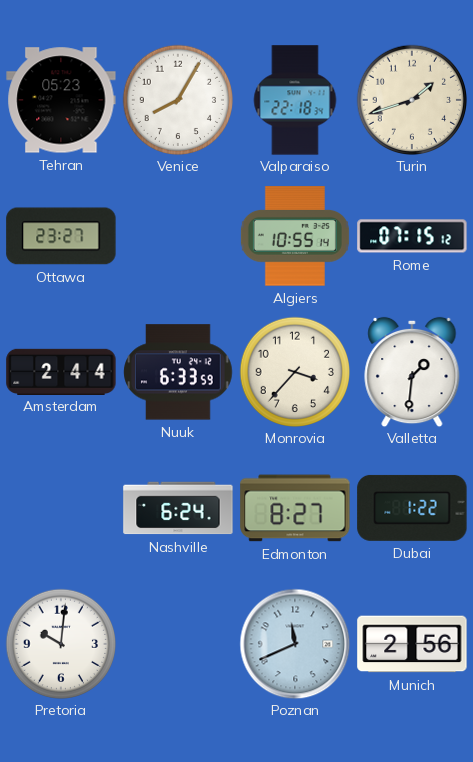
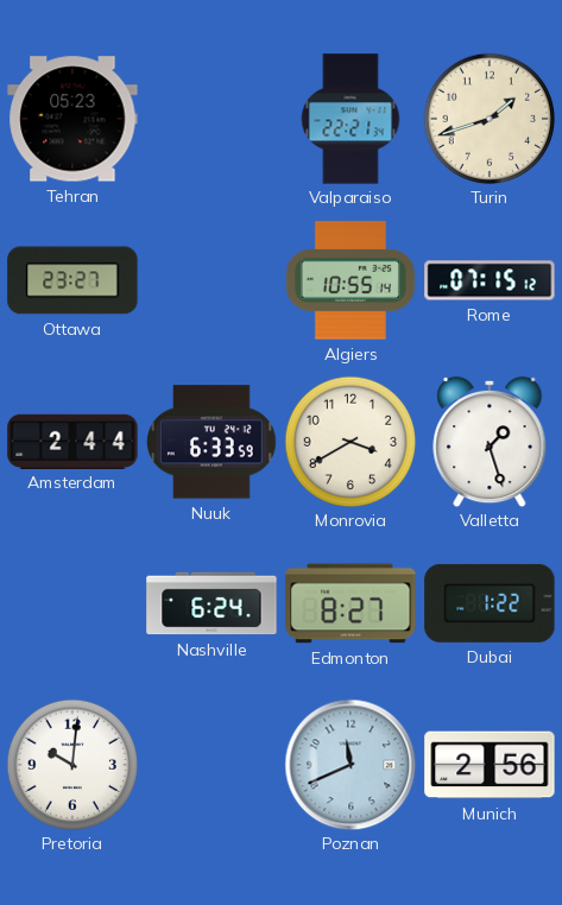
Venice: 8:05 -> none (177, 99)
Valparaiso: 22:18 -> 22:21 (351, 119)
Monrovia: 3:37 -> 3:40 (349, 441)
Valletta: 1:31 -> 1:27 (490, 442)
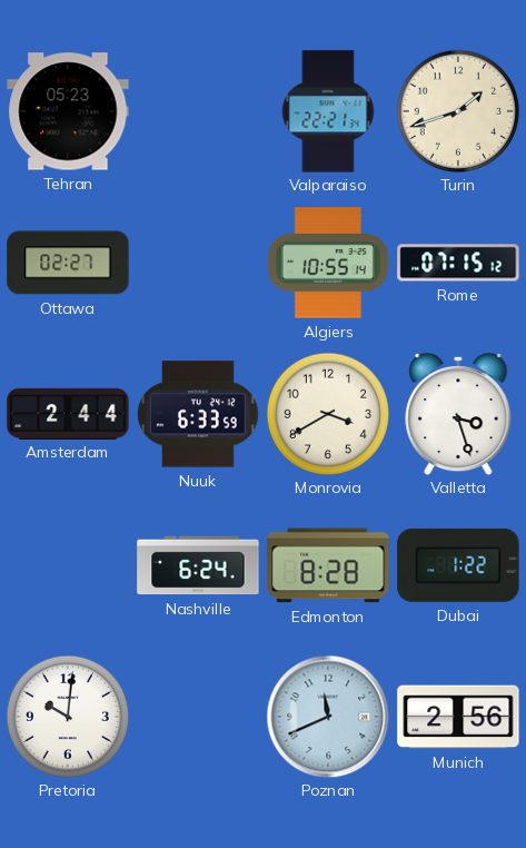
Ottawa: 23:27 -> 02:27 (68, 263)
Valletta: 1:27 -> 3:27 (458, 414)
Edmonton: 8:27 -> 8:28 (328, 565)
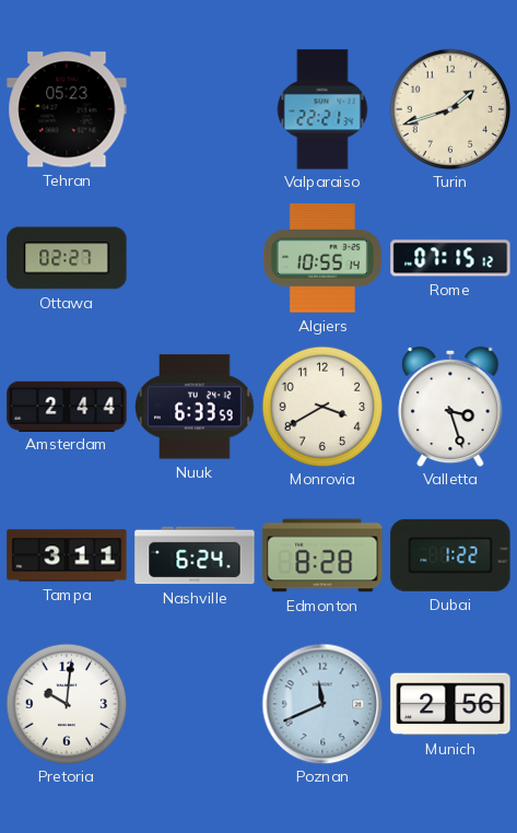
Tampa: none -> 3:11 (67, 555)
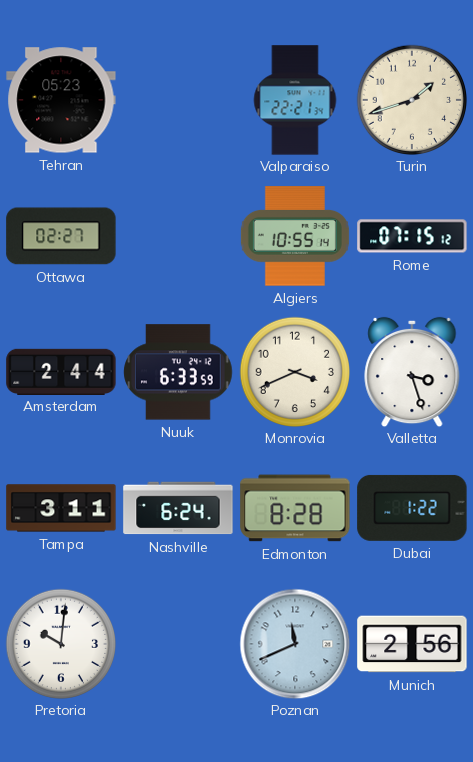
Monrovia: 3:40 -> 3:41 (294, 371)
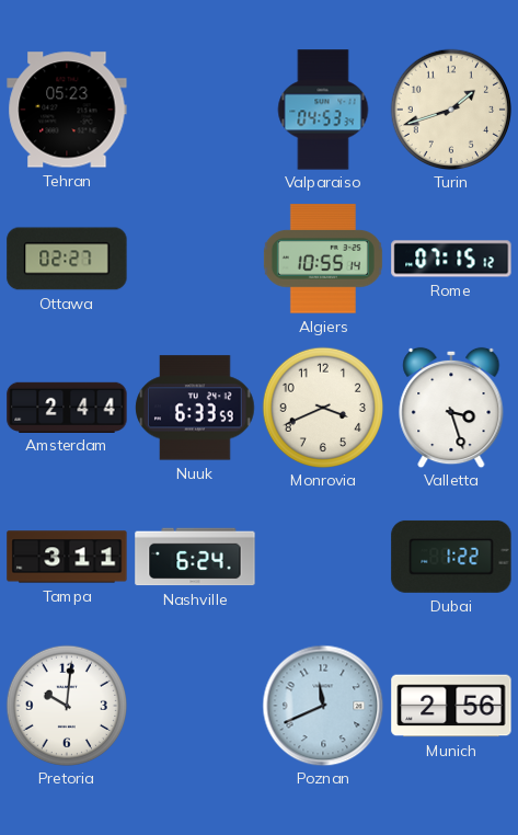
Valparaiso: 22:21 -> 04:53 (323, 110)
Edmonton: 8:28 -> none (295, 508)
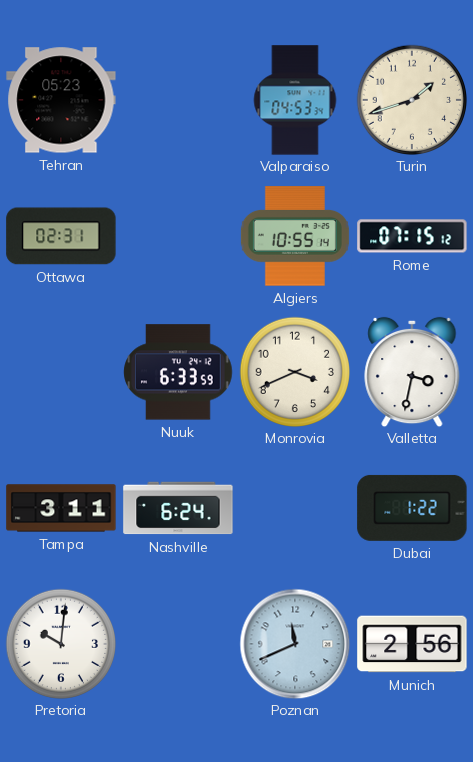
Ottawa: 02:27 -> 02:31 (61, 236)
Amsterdam: 2:44 -> none (67, 407)
Valletta: 3:27 -> 3:32 (412, 372)
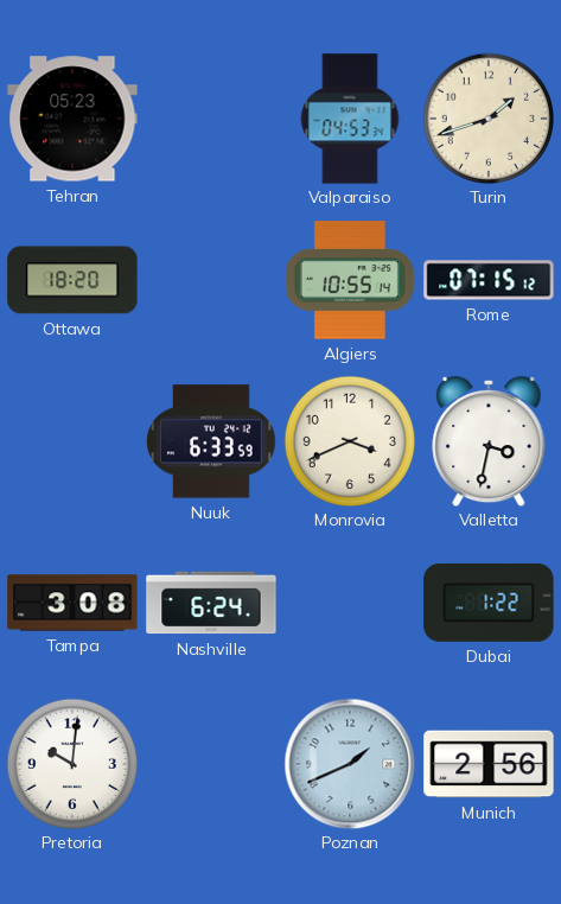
Ottawa: 02:31 -> 18:20 (72, 280)
Tampa: 3:11 -> 3:08 (72, 603)
Poznan: 11:41 -> 1:41 (350, 764)
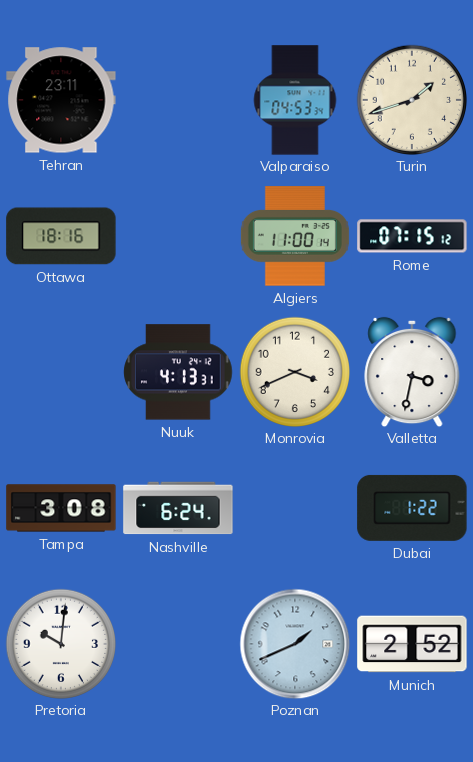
Tehran: 05:23 -> 23:11 (61, 100)
Ottawa: 18:20 -> 18:16 (61, 236)
Algiers: 10:55 -> 11:00 (295, 236)
Nuuk: 6:33 -> 4:13 (178, 372)
Munich: 2:56 -> 2:52 (412, 644)
